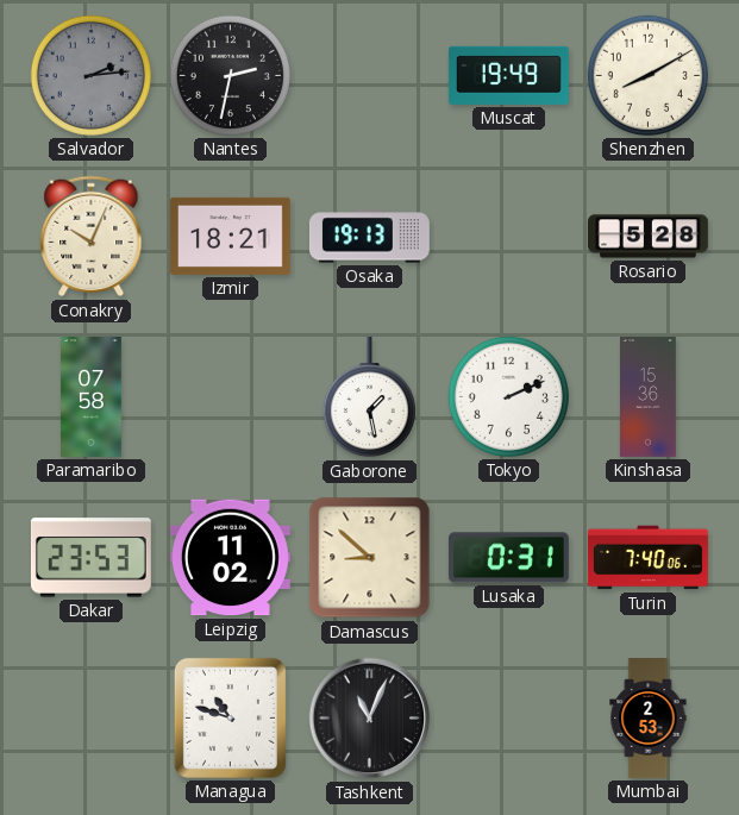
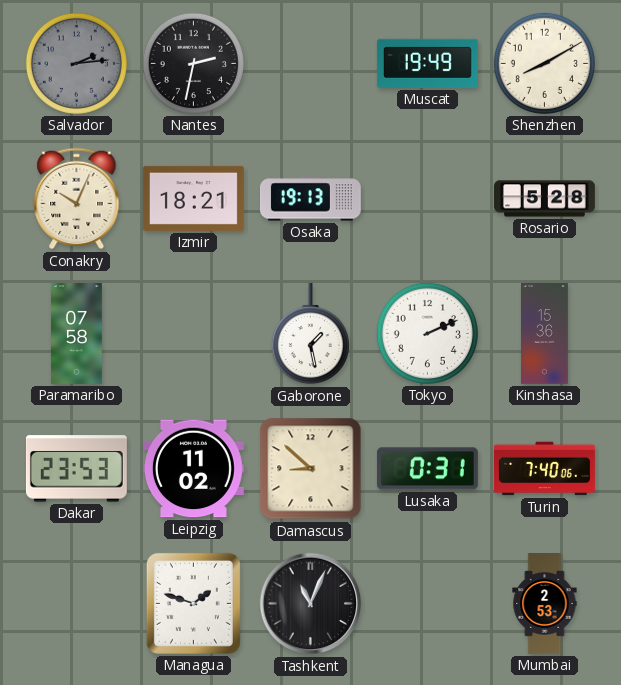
Managua: 10:48 -> 1:48 (193, 603)
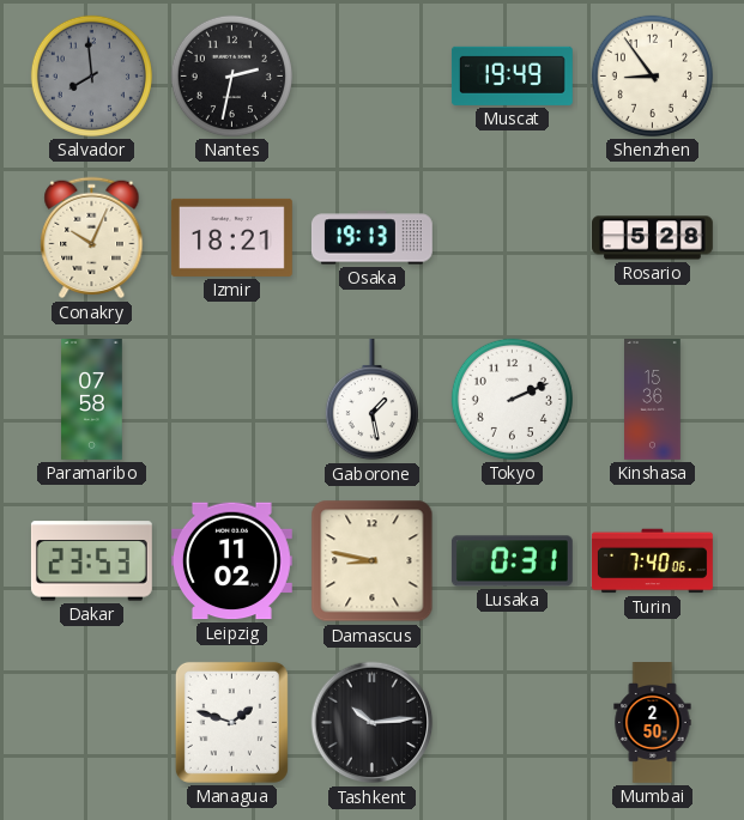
Salvador: 2:14 -> 7:59 (91, 75)
Shenzhen: 8:10 -> 8:54 (652, 75)
Damascus: 8:52 -> 8:47 (373, 561)
Tashkent: 11:04 -> 10:14 (373, 723)
Mumbai: 2:53 -> 2:50 (653, 723)
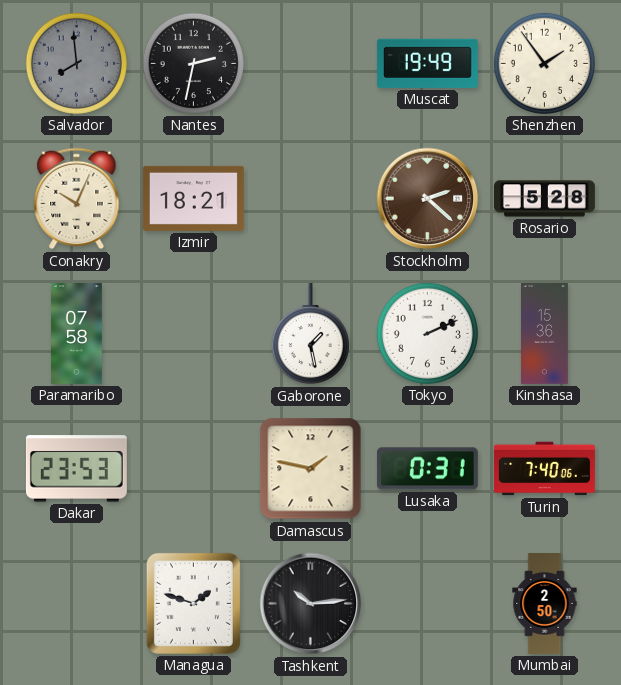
Shenzhen: 8:54 -> 1:54 (544, 63)
Osaka: 19:13 -> none (371, 238)
Stockholm: none -> 2:22 (428, 199)
Leipzig: 11:02 -> none (231, 561)
Damascus: 8:47 -> 1:47 (311, 469)
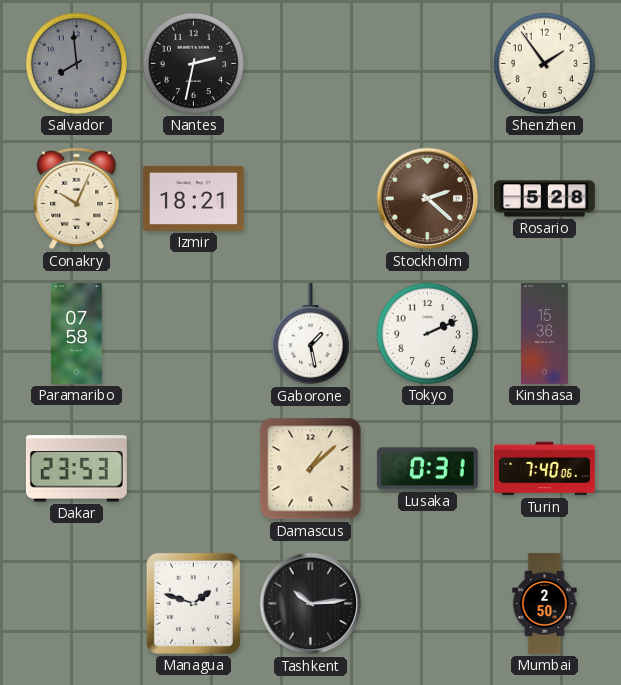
Muscat: 19:49 -> none (427, 63)
Damascus: 1:47 -> 1:08 (311, 469)
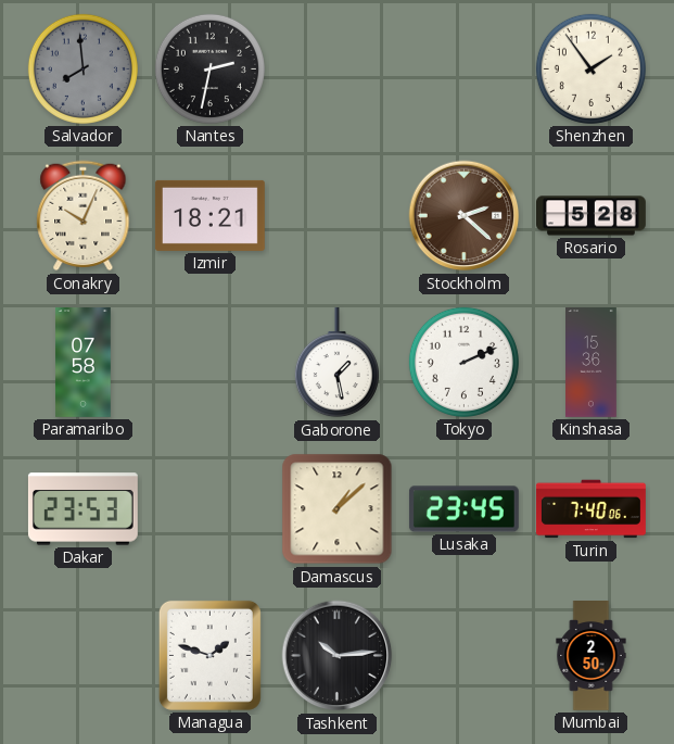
Lusaka: 0:31 -> 23:45 (463, 509)
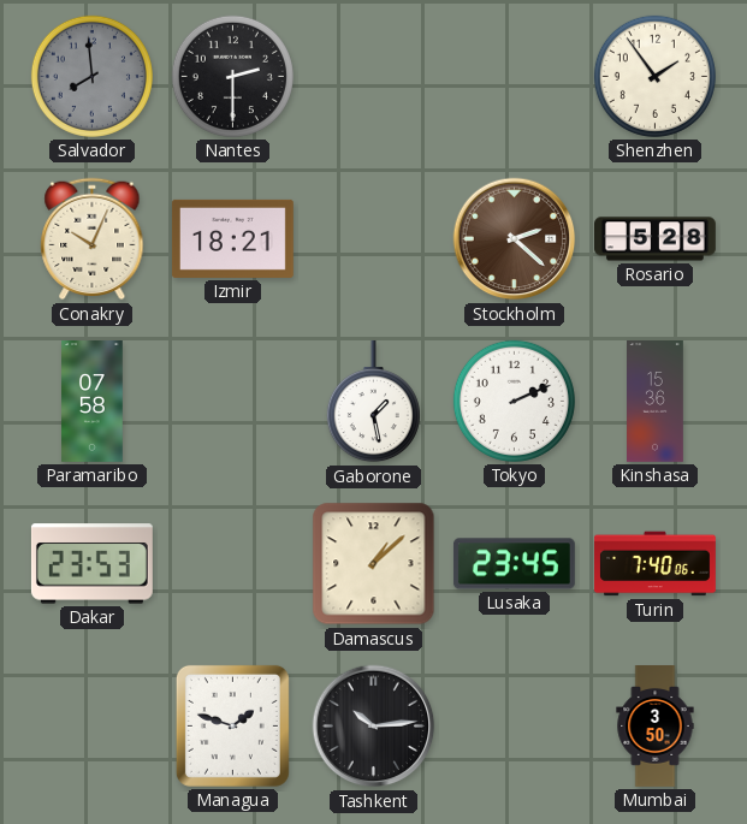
Nantes: 2:32 -> 2:30 (232, 76)
Mumbai: 2:50 -> 3:50 (656, 727)
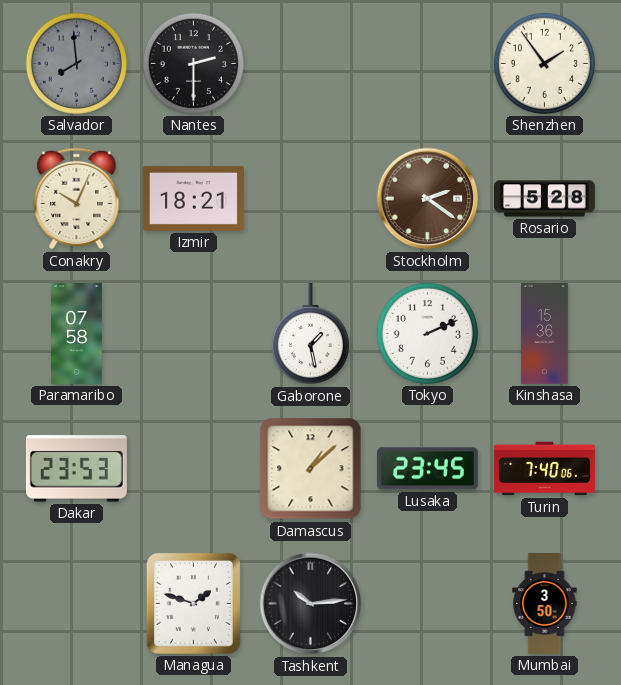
Stockholm: 2:22 -> 2:21 (428, 199)
